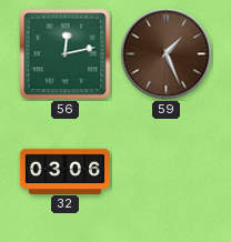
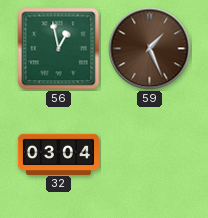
56: 12:13 -> 12:58 (59, 49)
32: 03:06 -> 03:04 (58, 154)
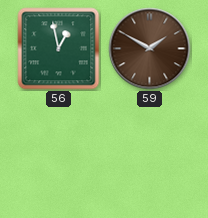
59: 1:26 -> 1:50 (150, 49)
32: 03:04 -> none (58, 154)
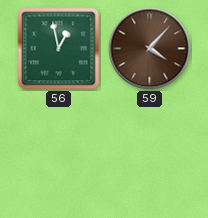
59: 1:50 -> 4:07 (150, 49)
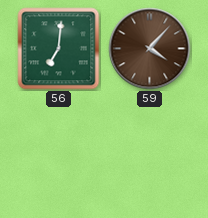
56: 12:58 -> 7:01 (59, 49)
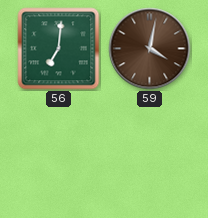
59: 4:07 -> 4:02 (150, 49)
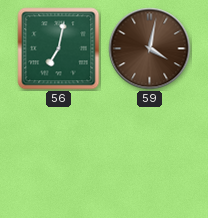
56: 7:01 -> 7:02 (59, 49)
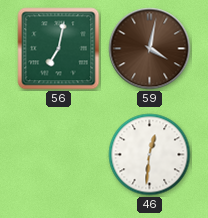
46: none -> 12:31 (150, 155)
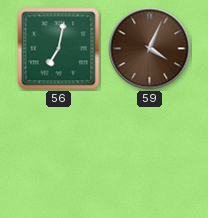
59: 4:02 -> 4:04 (150, 49)
46: 12:31 -> none (150, 155)
